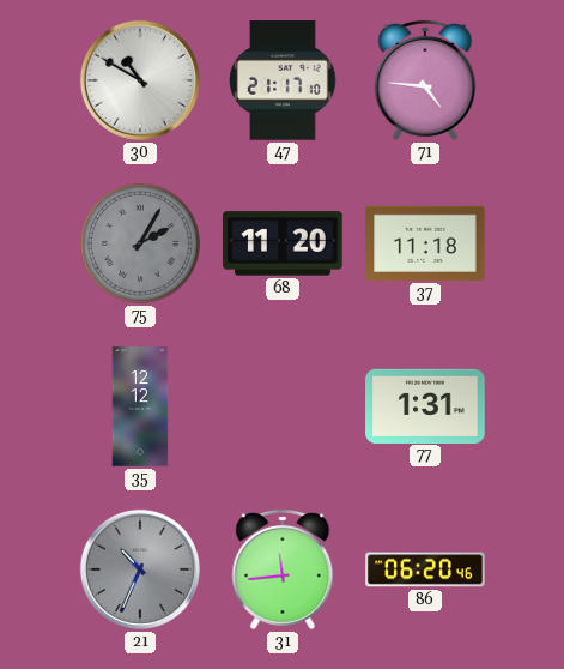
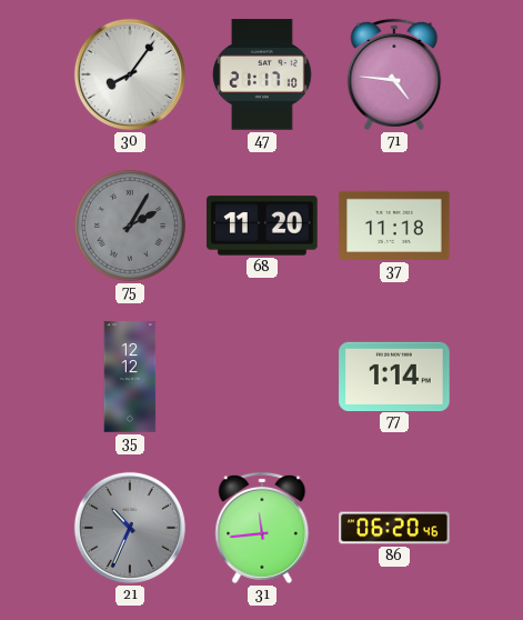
30: 10:50 -> 8:06 (130, 74)
77: 1:31 -> 1:14 (394, 376)
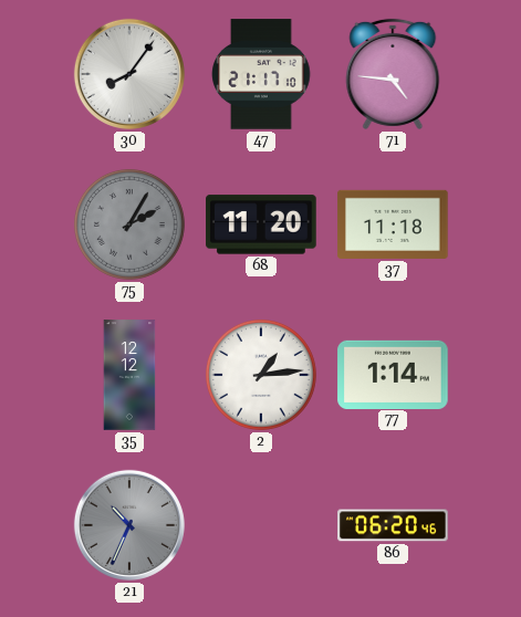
2: none -> 1:14 (261, 375)
31: 11:44 -> none (262, 528)
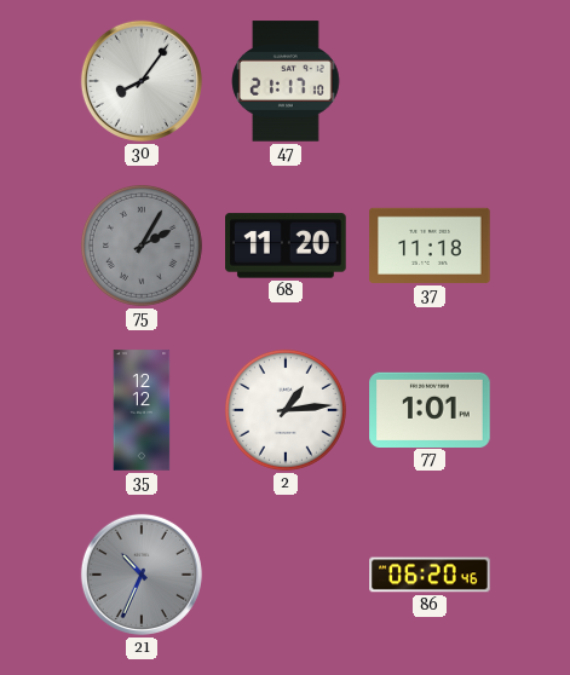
71: 4:46 -> none (393, 74)
77: 1:14 -> 1:01 (430, 409)
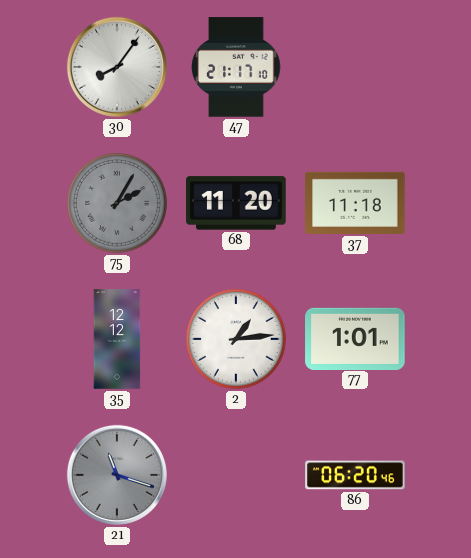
21: 10:34 -> 11:18 (117, 475)
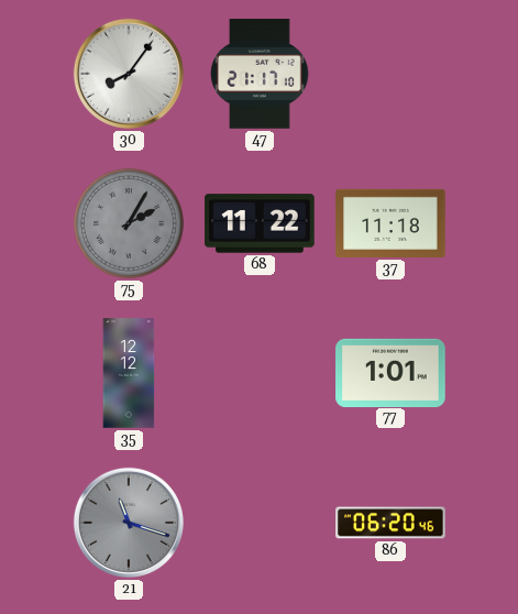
68: 11:20 -> 11:22 (260, 223)
2: 1:14 -> none (236, 339)
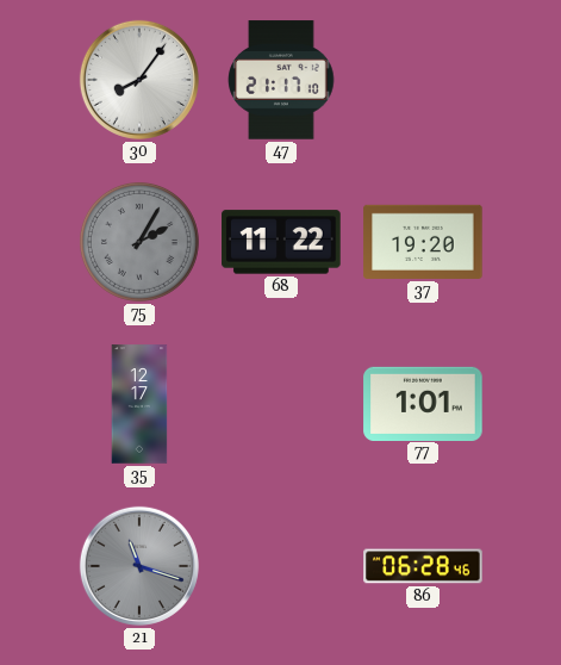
37: 11:18 -> 19:20 (423, 242)
35: 12:12 -> 12:17 (139, 404)
86: 06:20 -> 06:28 (423, 566)
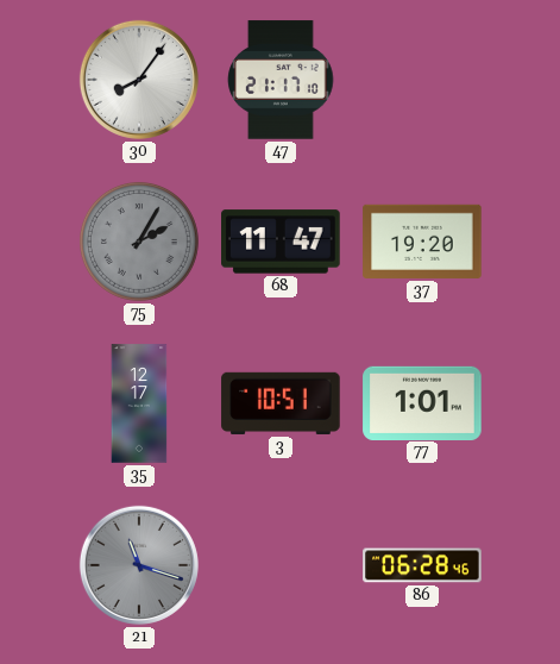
68: 11:22 -> 11:47 (281, 242)
3: none -> 10:51 (281, 403)
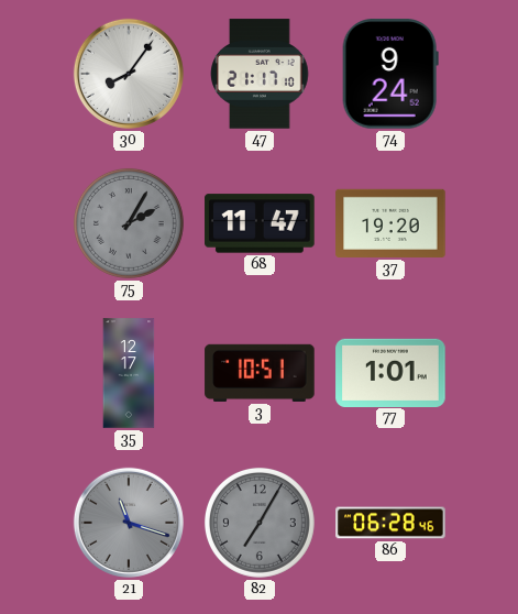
74: none -> 9:24 (390, 74)
82: none -> 7:05 (260, 523)
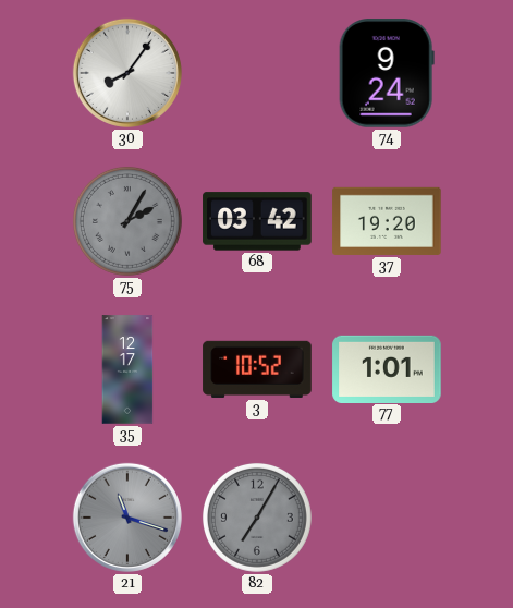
47: 21:17 -> none (260, 74)
68: 11:47 -> 03:42 (257, 221)
3: 10:51 -> 10:52 (257, 369)
86: 06:28 -> none (390, 523)
